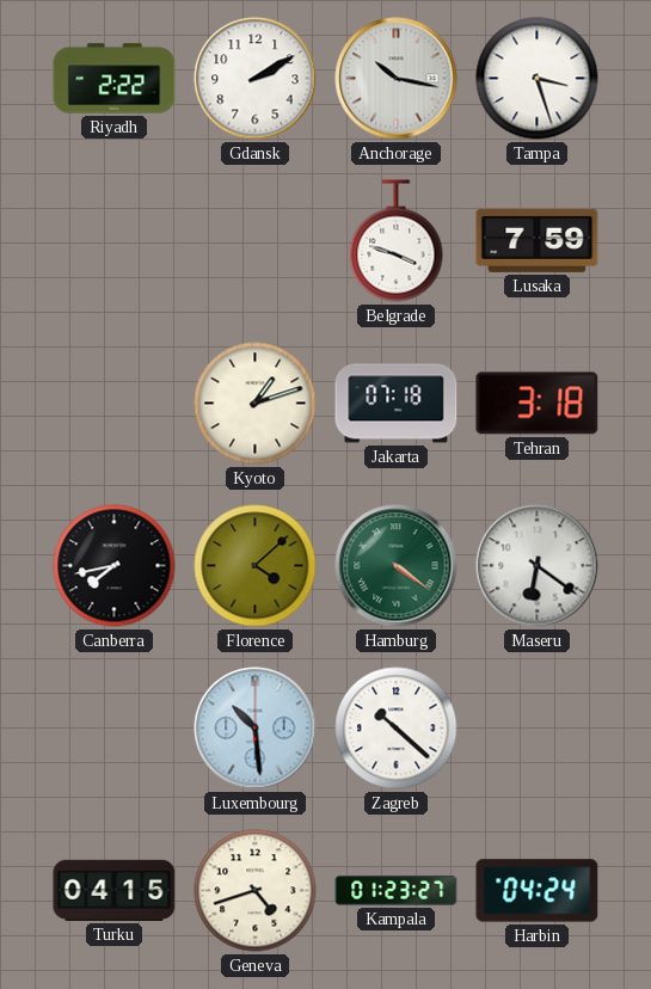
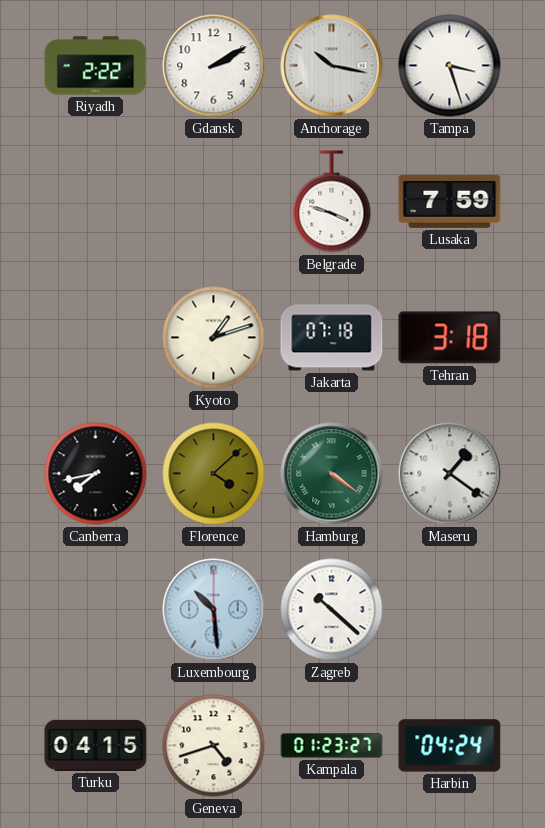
Maseru: 6:21 -> 1:21 (450, 474)
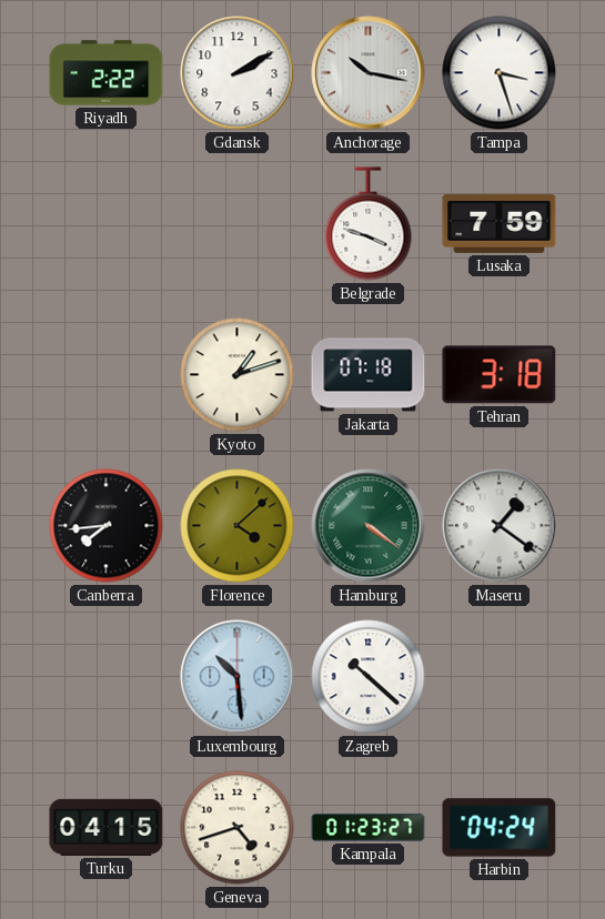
Canberra: 7:43 -> 7:44 (107, 526)
